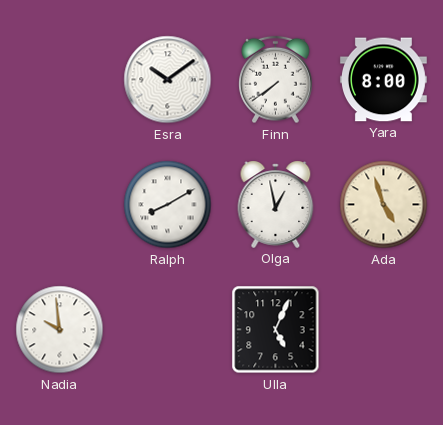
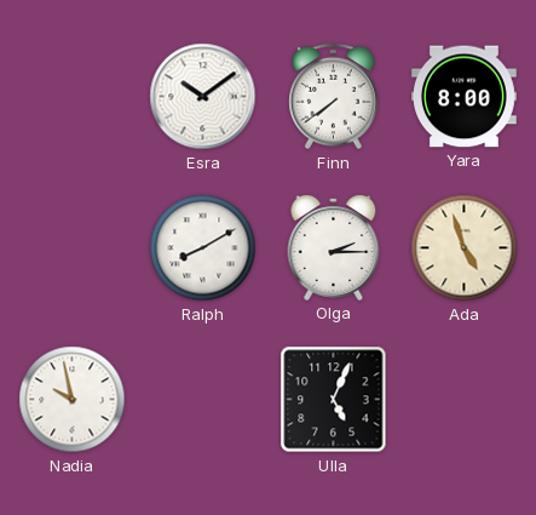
Olga: 12:58 -> 2:15 (334, 247)
Nadia: 9:59 -> 9:58 (73, 400)
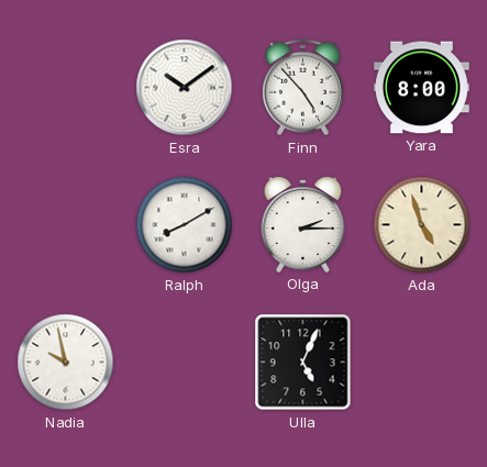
Finn: 7:39 -> 4:53 (303, 88)
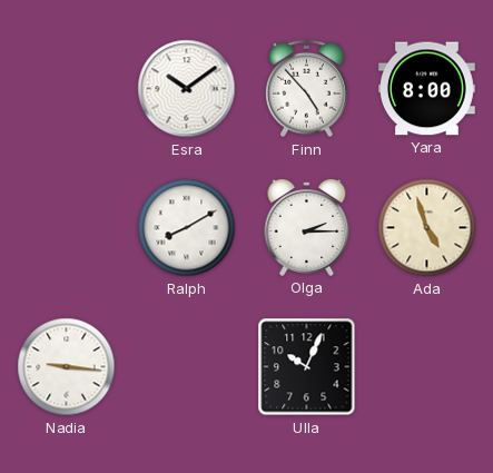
Nadia: 9:58 -> 9:16 (67, 367)
Ulla: 5:04 -> 10:04 (307, 367)
